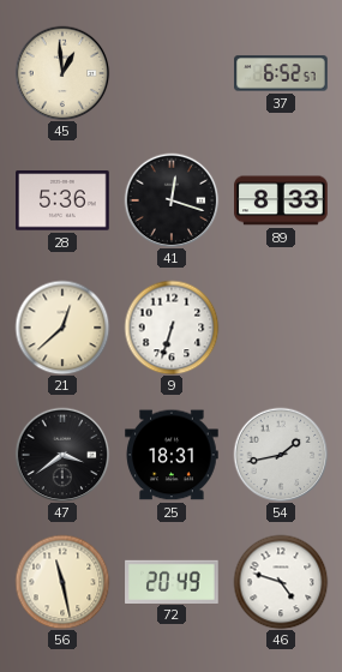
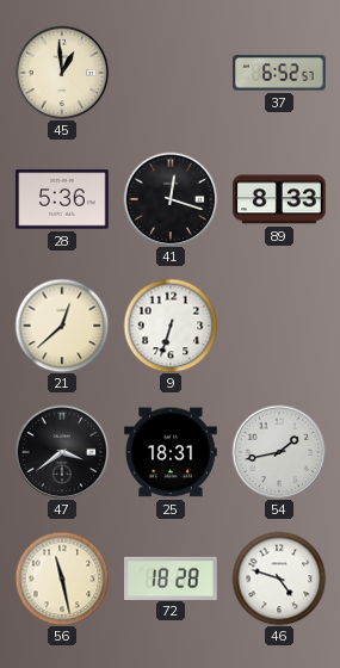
72: 20:49 -> 18:28 (171, 577)
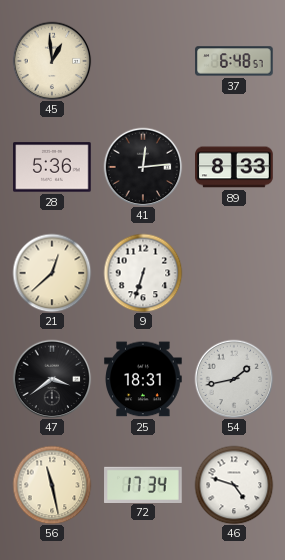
37: 6:52 -> 6:48 (234, 61)
41: 12:18 -> 12:14 (143, 167)
72: 18:28 -> 17:34 (143, 484)
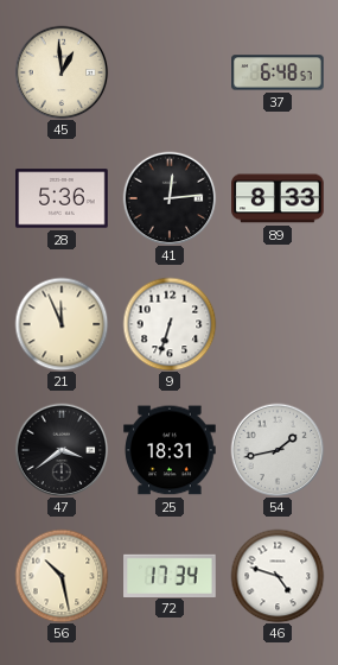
21: 12:38 -> 11:56 (62, 324)
56: 11:28 -> 10:28 (62, 576)
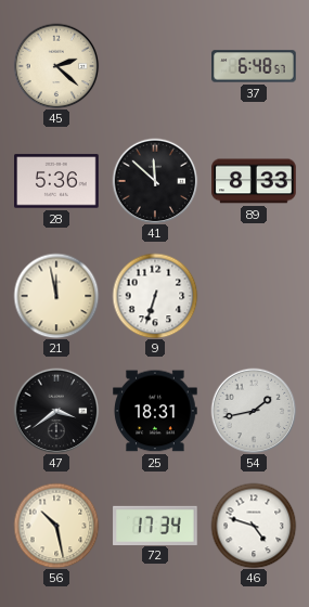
45: 12:59 -> 2:22 (56, 66)
41: 12:14 -> 11:52 (155, 181)
21: 11:56 -> 11:58 (56, 296)
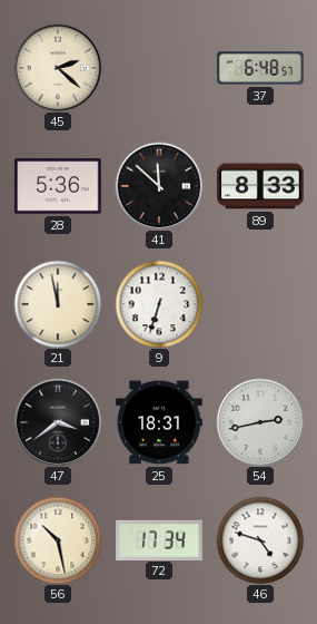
54: 1:43 -> 2:43 (260, 422)
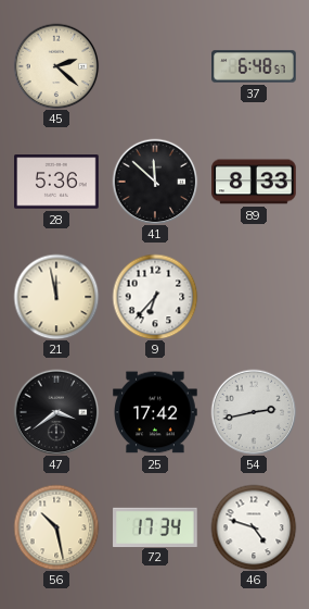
9: 6:33 -> 6:37 (155, 297)
25: 18:31 -> 17:42 (155, 412)
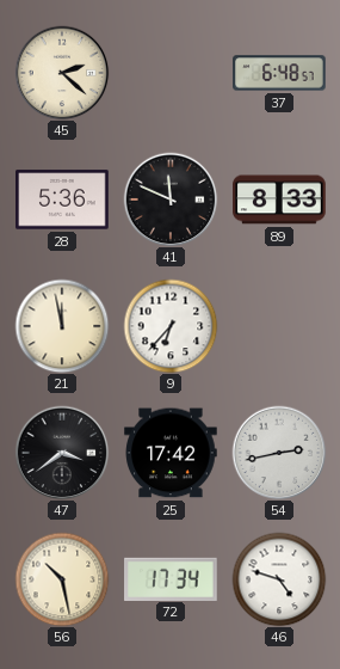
41: 11:52 -> 11:49 (171, 200)
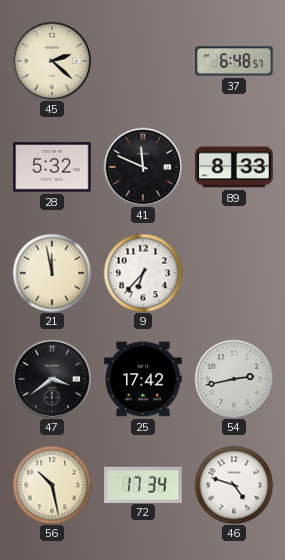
28: 5:36 -> 5:32 (52, 167)
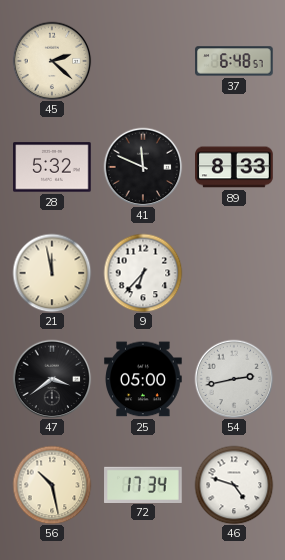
25: 17:42 -> 05:00 (143, 379)
